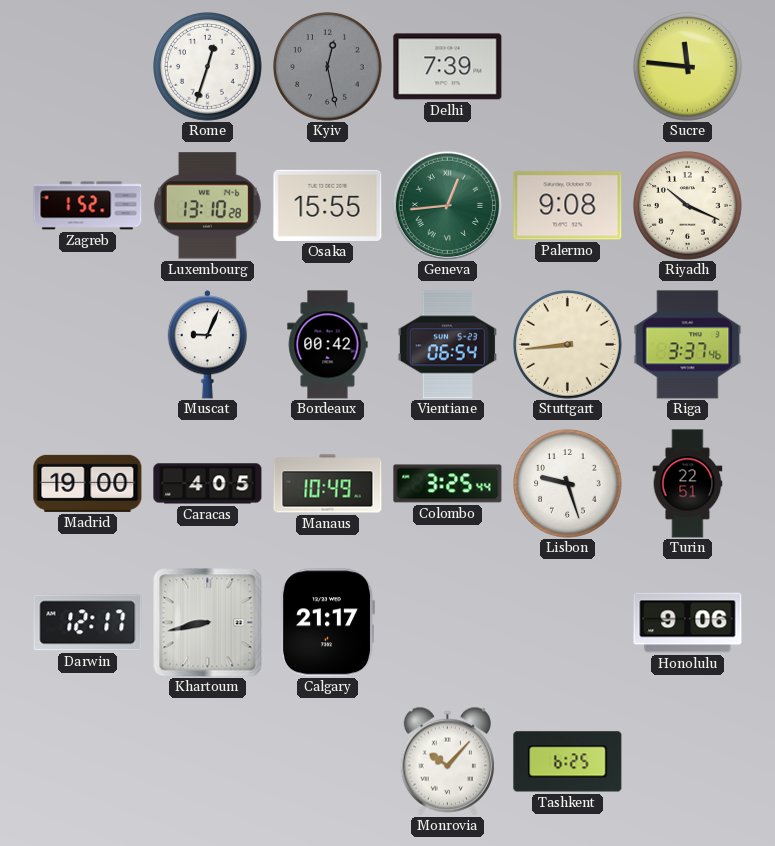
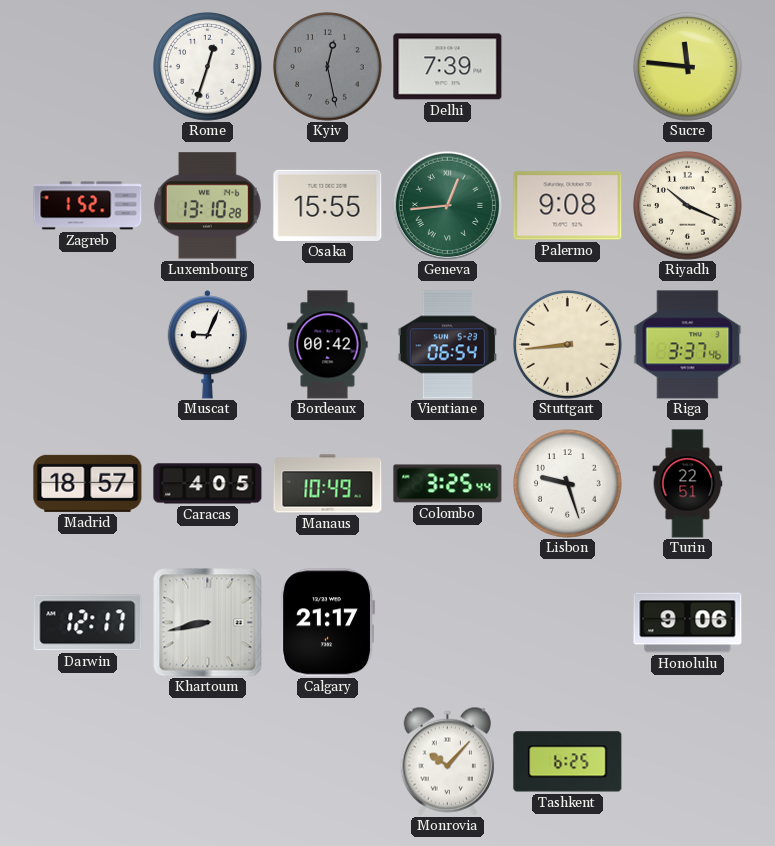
Madrid: 19:00 -> 18:57 (88, 483)
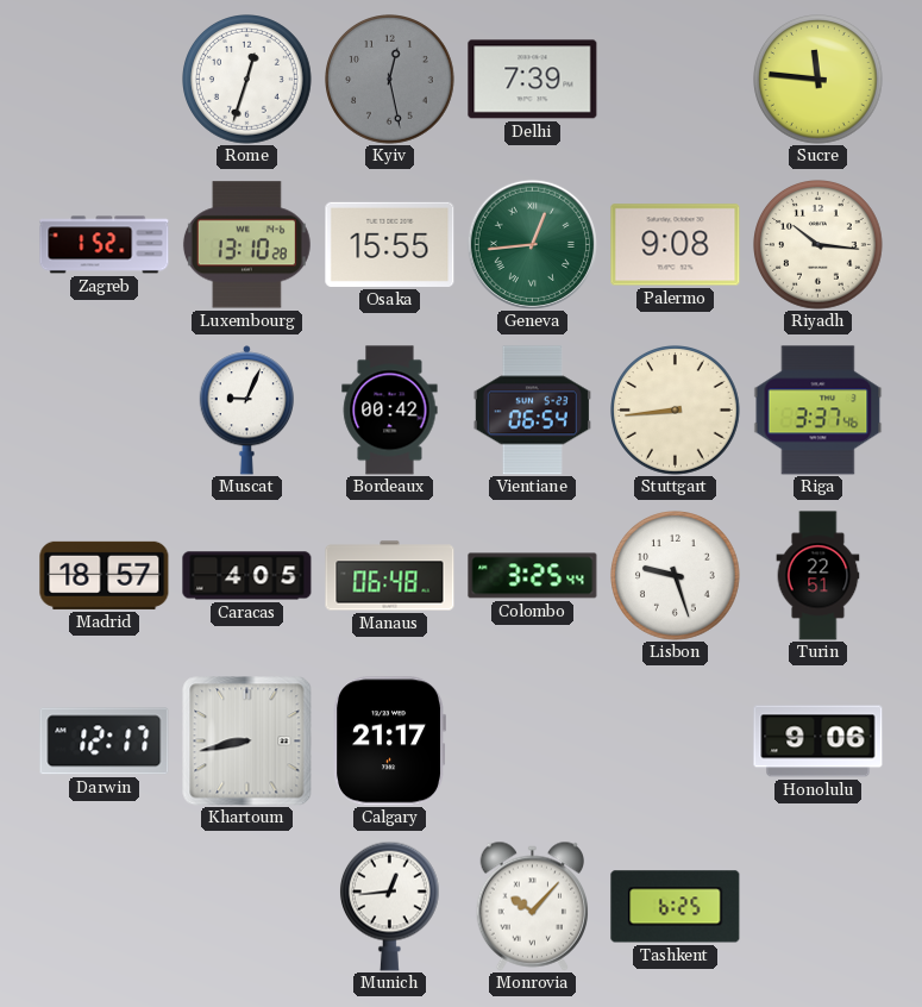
Riyadh: 10:19 -> 10:16 (818, 245)
Manaus: 10:49 -> 06:48 (390, 576)
Munich: none -> 12:44 (389, 906)
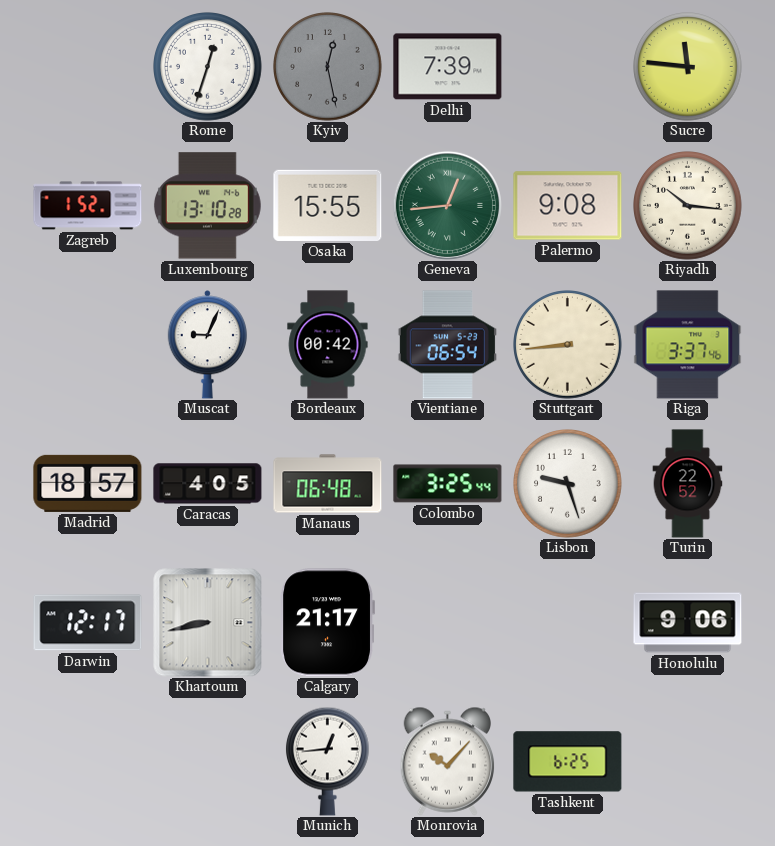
Turin: 22:51 -> 22:52 (688, 484)
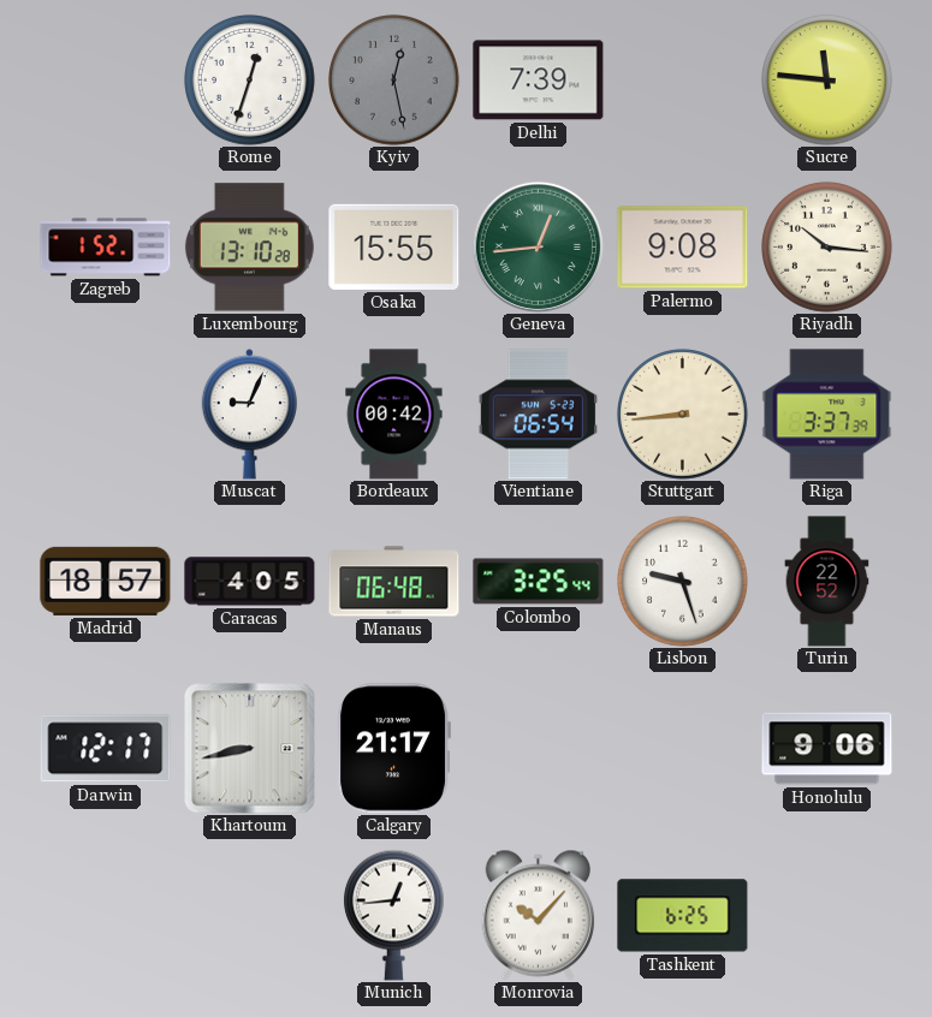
Riga: 3:37:46 -> 3:37:39 (827, 415)
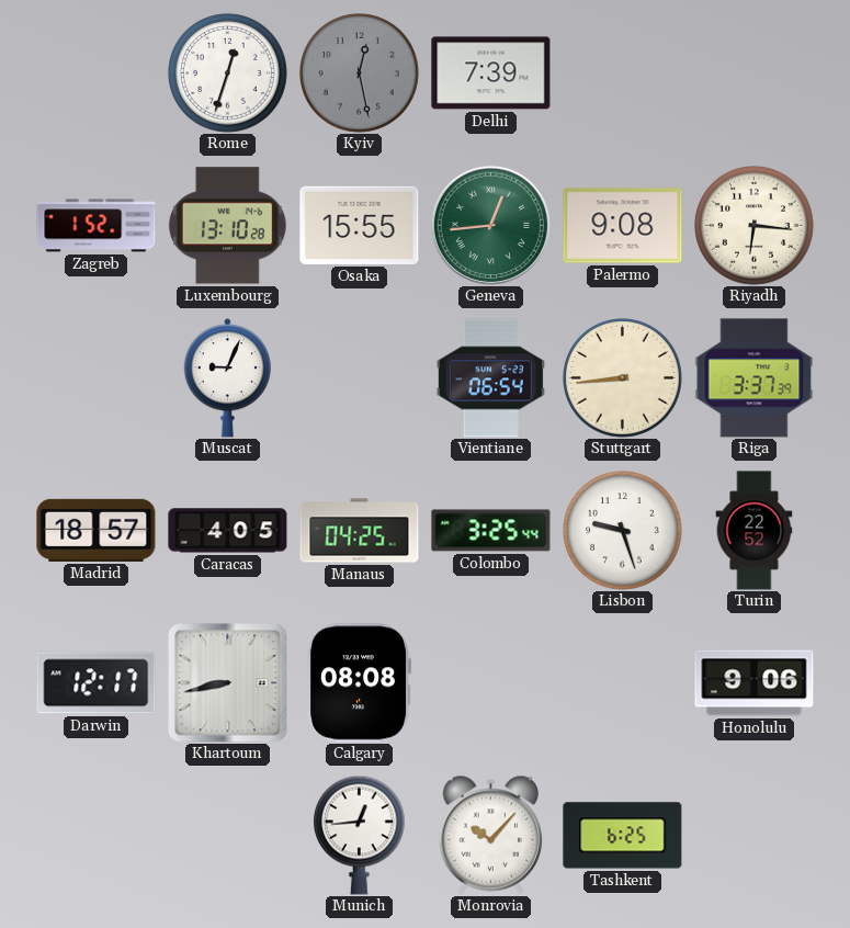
Sucre: 11:46 -> none (827, 81)
Riyadh: 10:16 -> 6:16 (755, 226)
Bordeaux: 00:42 -> none (394, 415)
Manaus: 06:48 -> 04:25 (360, 531)
Calgary: 21:17 -> 08:08 (359, 683)
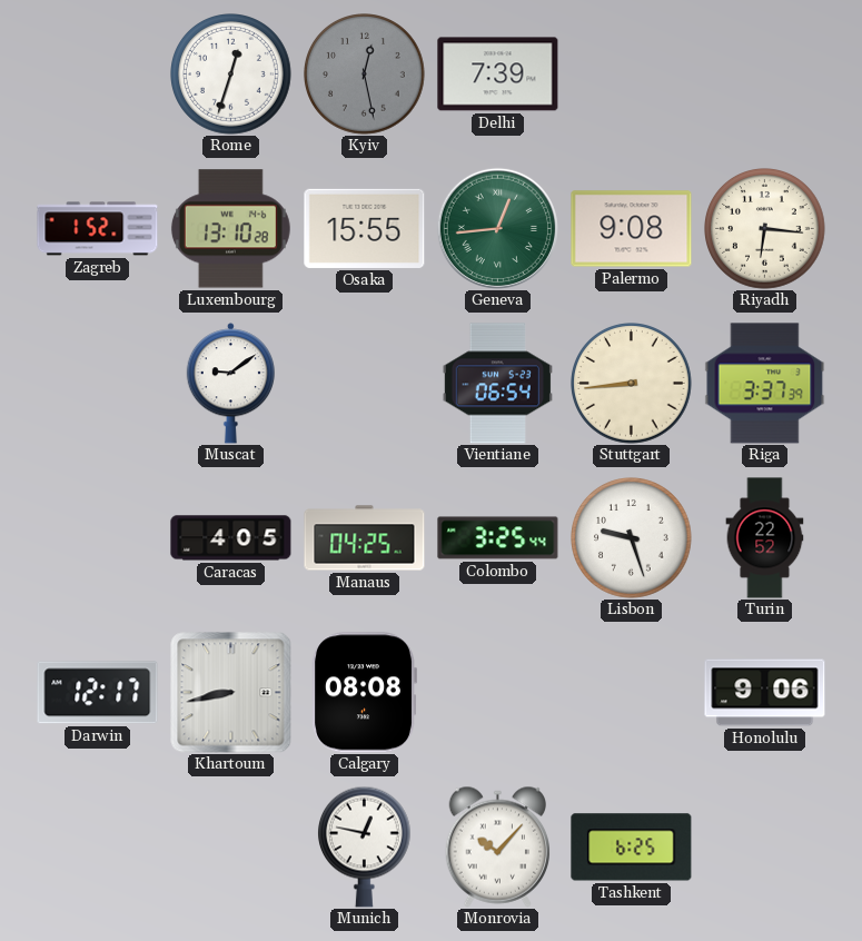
Muscat: 9:04 -> 9:09 (230, 384)
Madrid: 18:57 -> none (97, 530)
Munich: 12:44 -> 12:47 (364, 846)
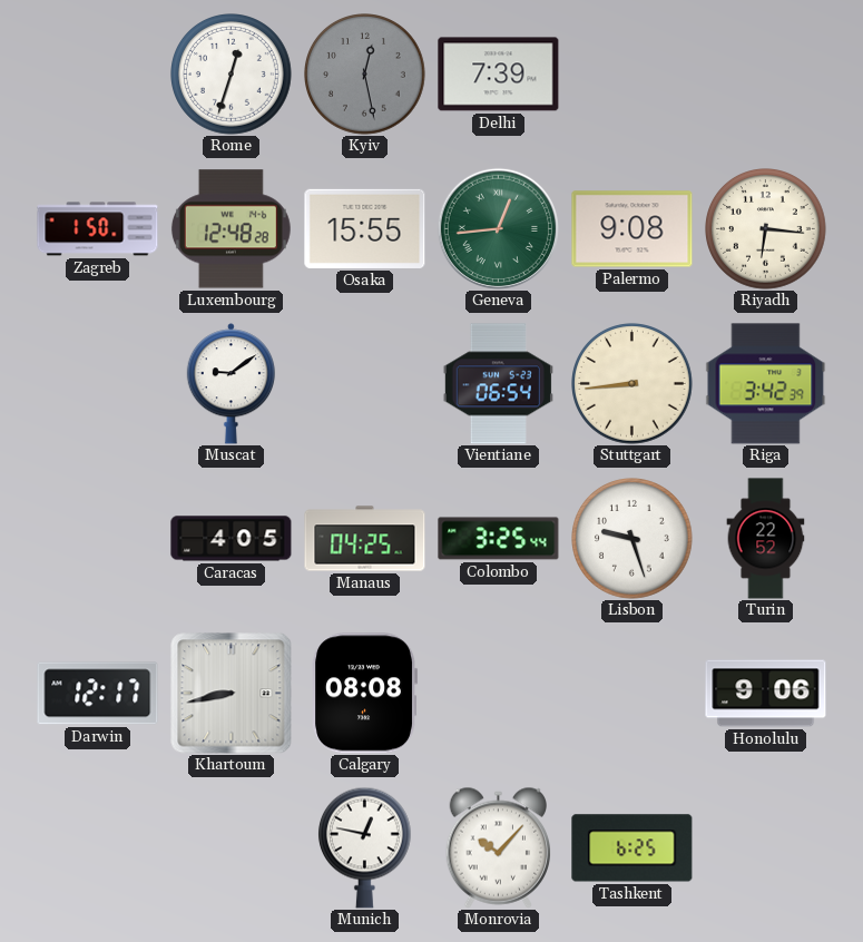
Zagreb: 1:52 -> 1:50 (98, 229)
Luxembourg: 13:10 -> 12:48 (231, 229)
Riga: 3:37 -> 3:42 (766, 384)
